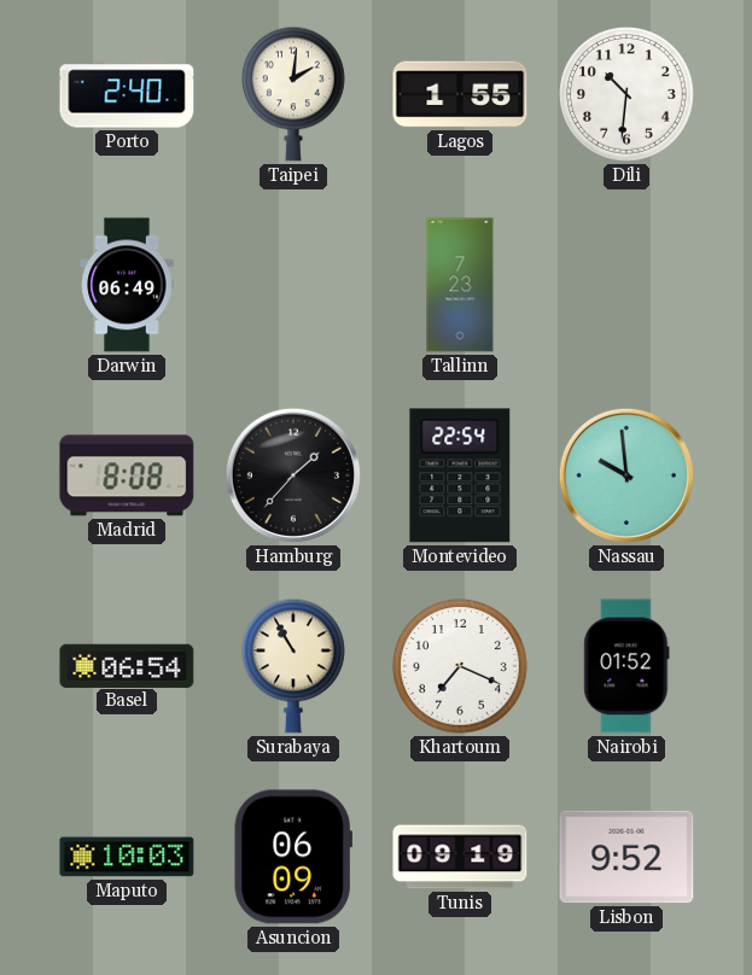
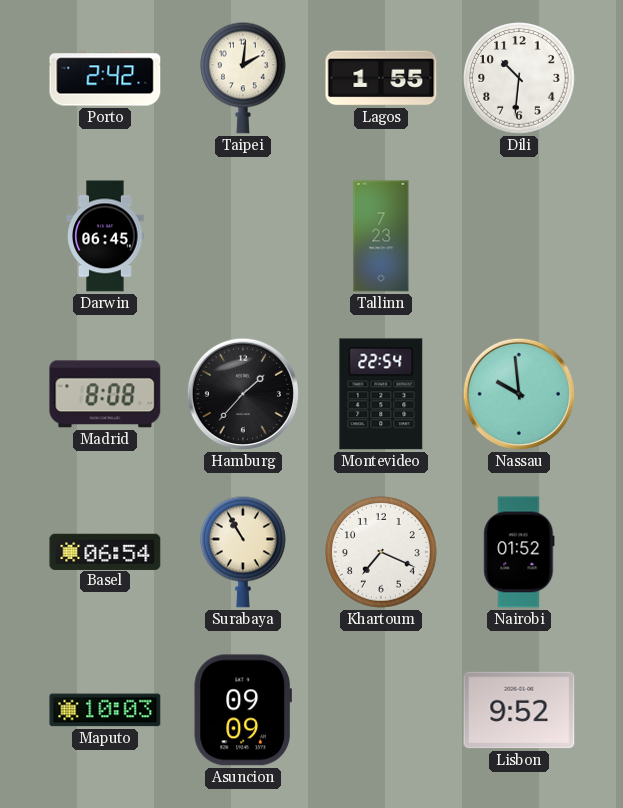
Porto: 2:40 -> 2:42 (105, 78)
Darwin: 06:49 -> 06:45 (105, 236)
Asuncion: 06:09 -> 09:09 (243, 710)
Tunis: 09:19 -> none (460, 857)
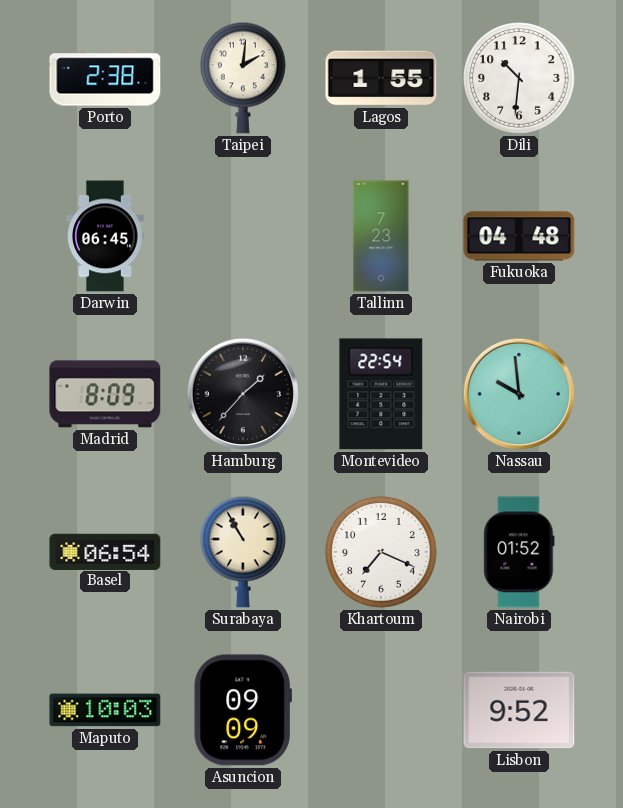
Porto: 2:42 -> 2:38 (105, 78)
Fukuoka: none -> 04:48 (519, 236)
Madrid: 8:08 -> 8:09 (105, 394)
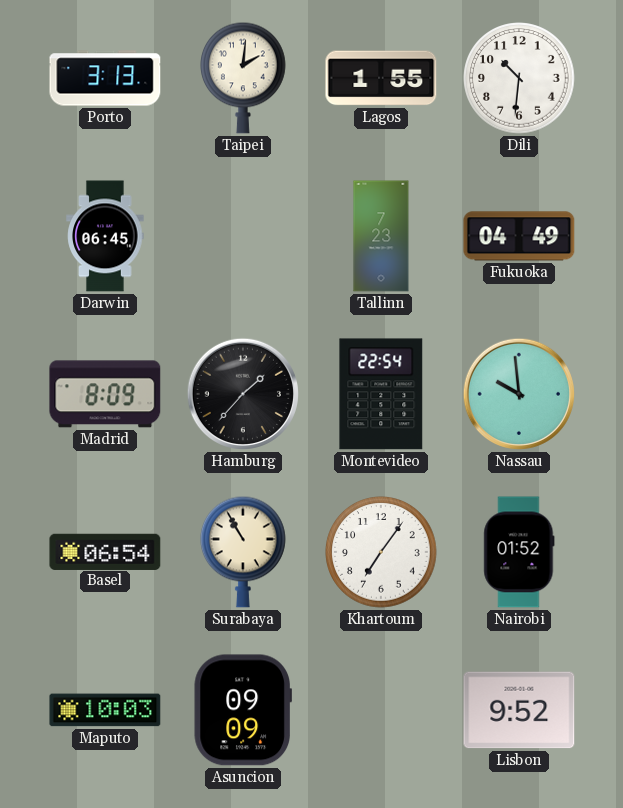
Porto: 2:38 -> 3:13 (105, 78)
Fukuoka: 04:48 -> 04:49 (519, 236)
Khartoum: 7:19 -> 7:06 (381, 552)
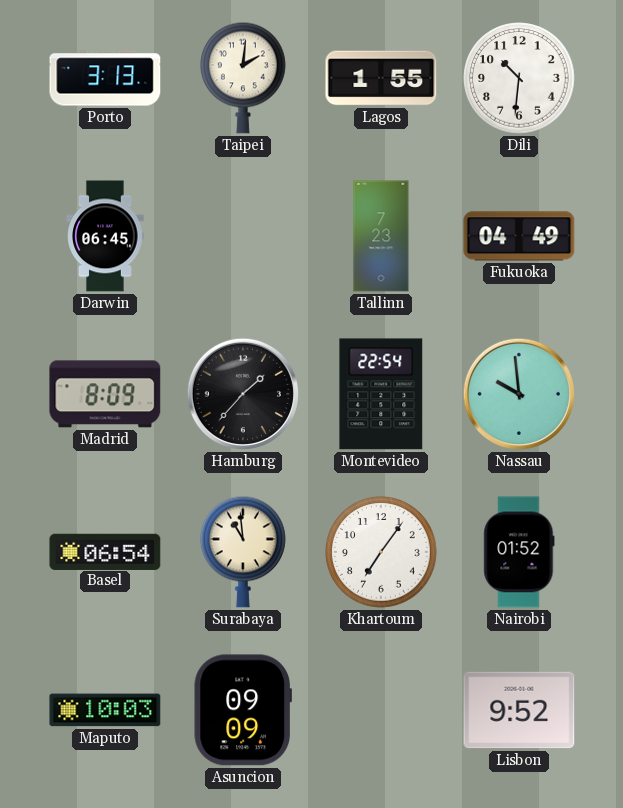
Surabaya: 10:55 -> 10:59 (244, 552)
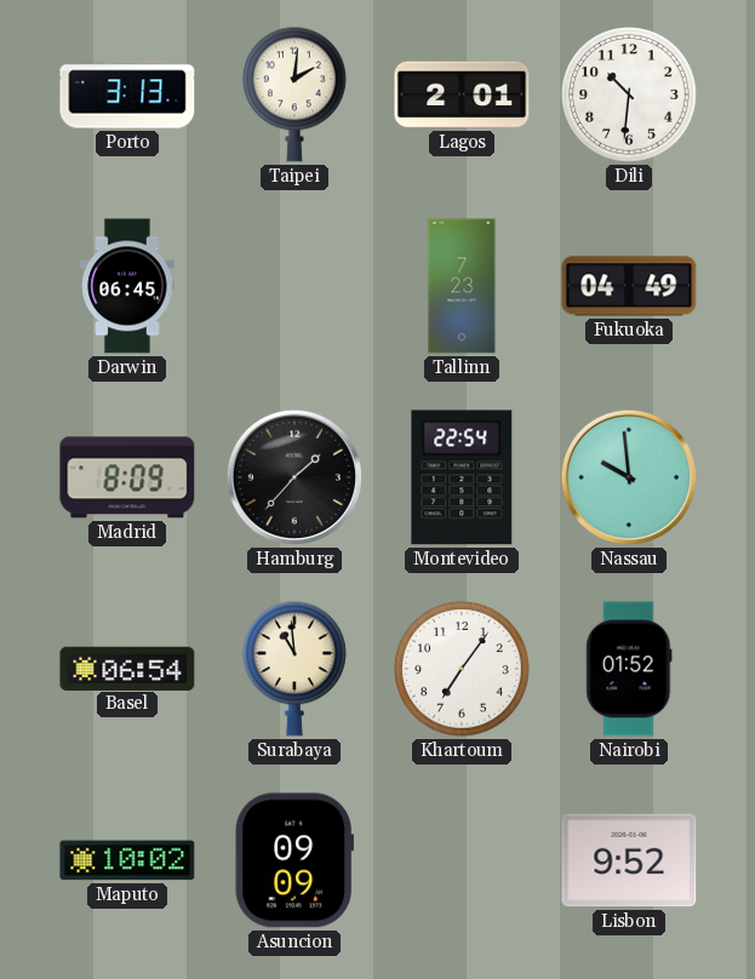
Lagos: 1:55 -> 2:01 (462, 95)
Maputo: 10:03 -> 10:02 (127, 860)
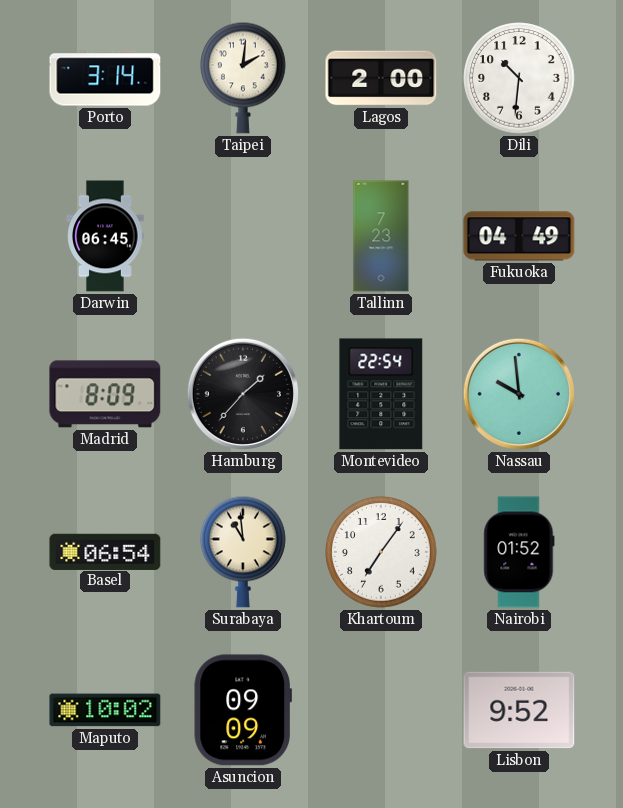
Porto: 3:13 -> 3:14 (105, 78)
Lagos: 2:01 -> 2:00 (381, 78)
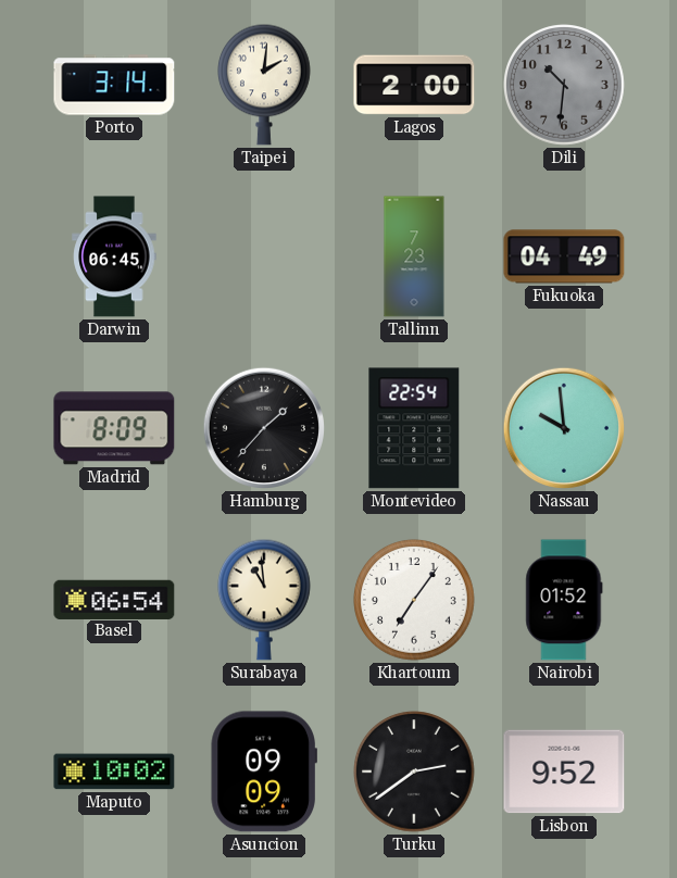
Dili dial: white -> grey (564, 85)
Turku: none -> 2:39 (414, 772)
